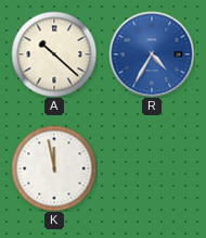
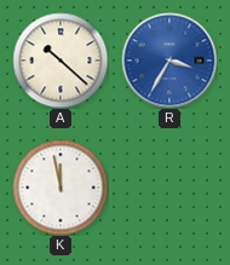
R: 4:35 -> 3:35 (169, 61)
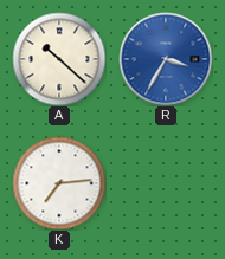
K: 11:58 -> 7:14 (59, 183)
